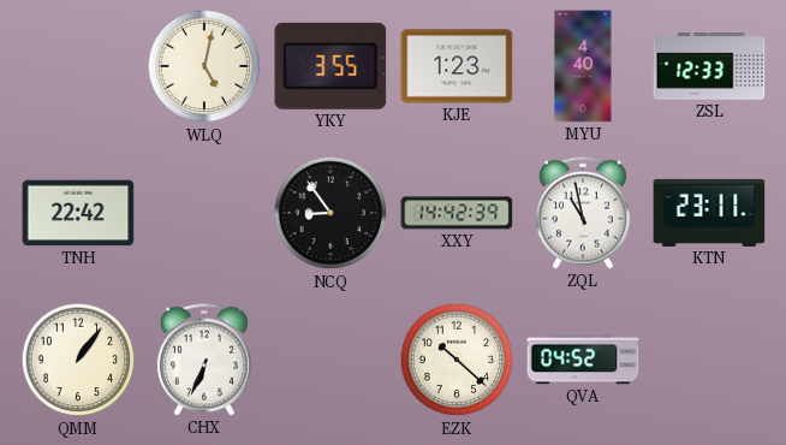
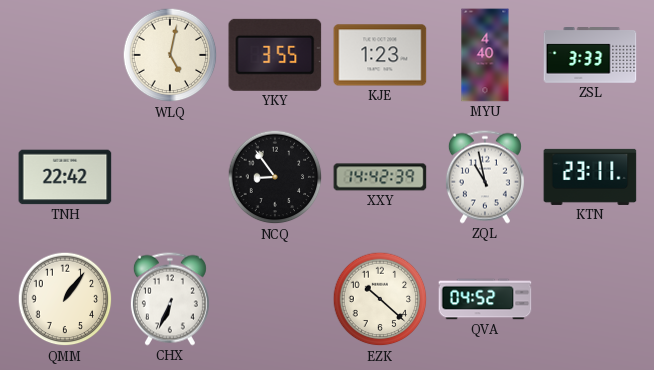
ZSL: 12:33 -> 3:33 (590, 56)
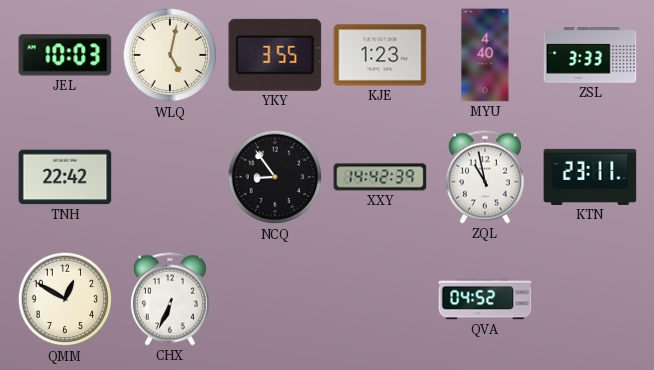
JEL: none -> 10:03 (65, 55)
QMM: 1:06 -> 12:50 (65, 299)
EZK: 10:22 -> none (380, 299)
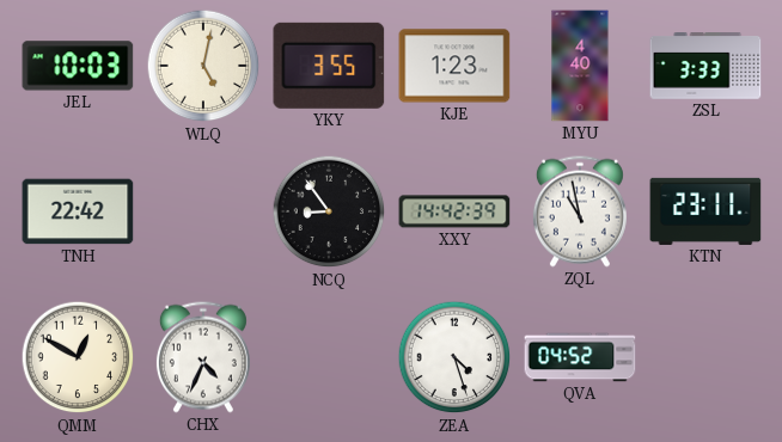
CHX: 6:34 -> 4:34 (203, 357)
ZEA: none -> 4:27 (454, 357)
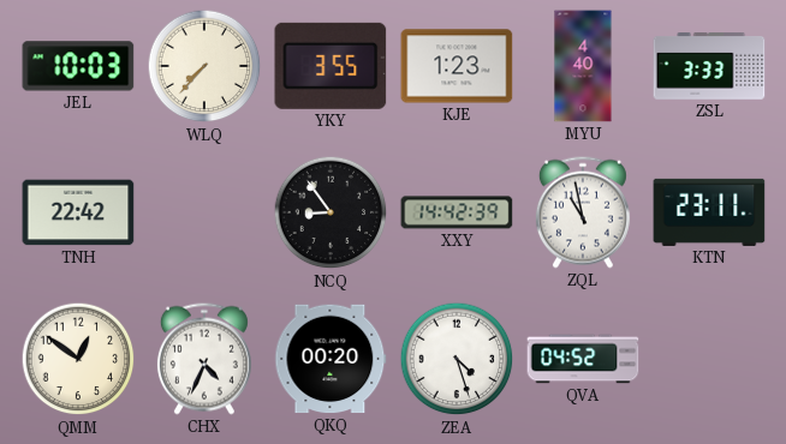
WLQ: 5:02 -> 7:37 (204, 66)
QMM: 12:50 -> 12:51 (78, 359)
QKQ: none -> 00:20 (331, 359)
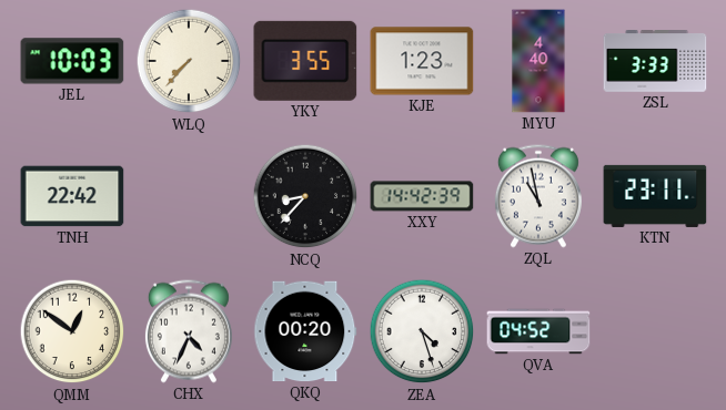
NCQ: 8:54 -> 8:37 (305, 196)
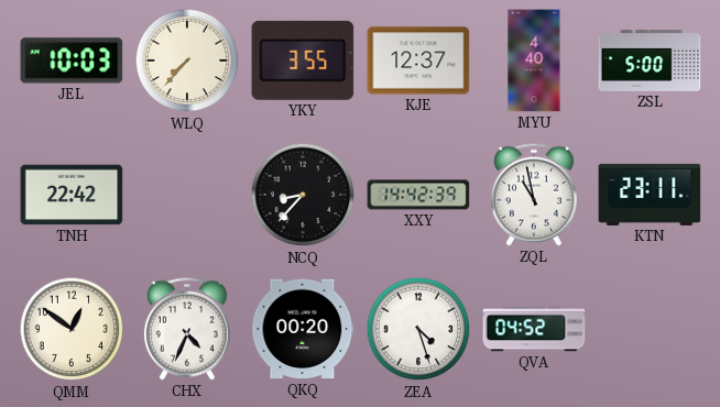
KJE: 1:23 -> 12:37 (418, 61)
ZSL: 3:33 -> 5:00 (650, 62)
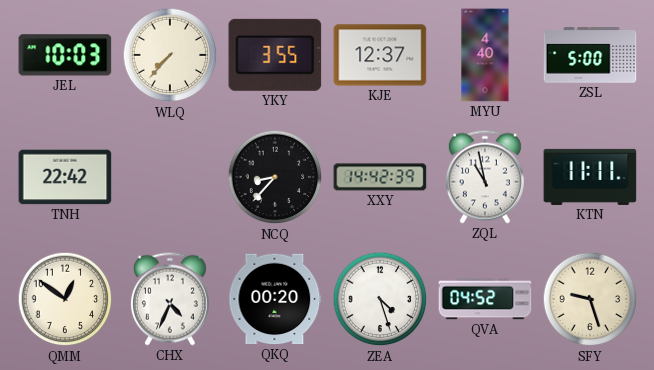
KTN: 23:11 -> 11:11 (590, 177)
SFY: none -> 9:27 (590, 299)
